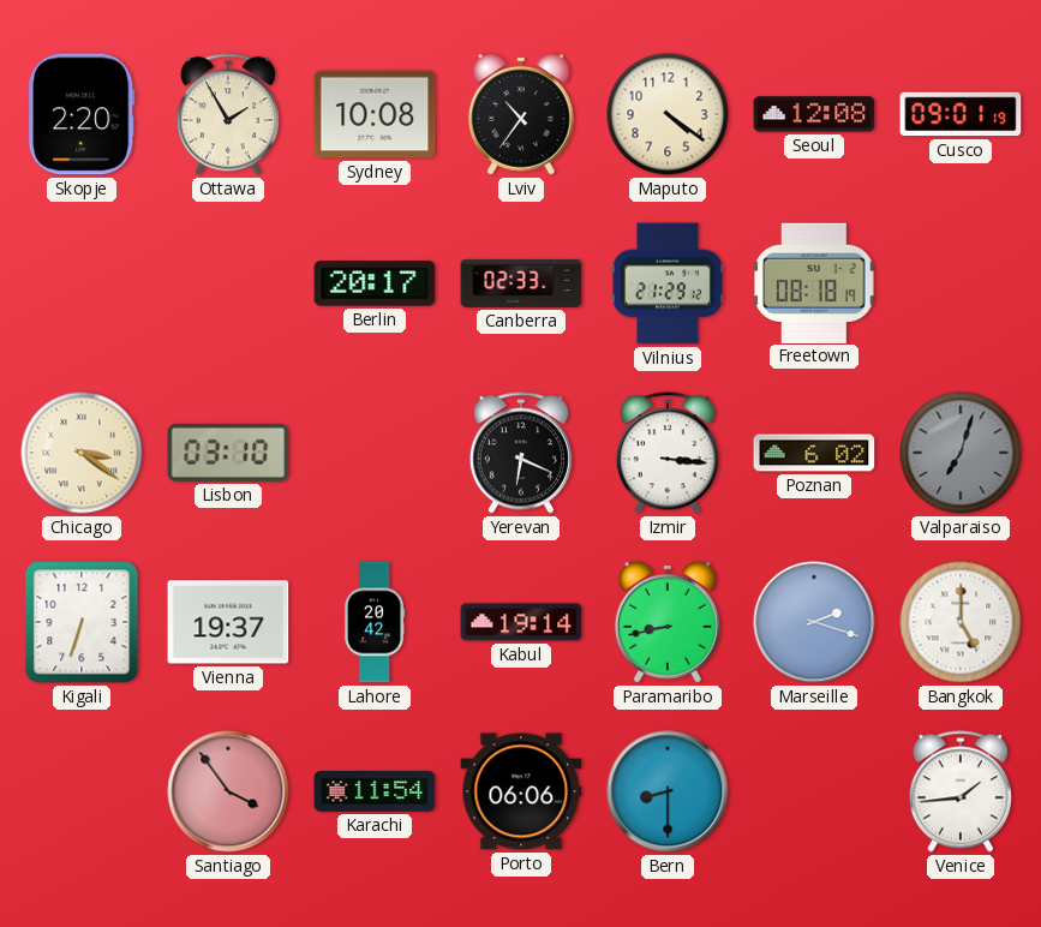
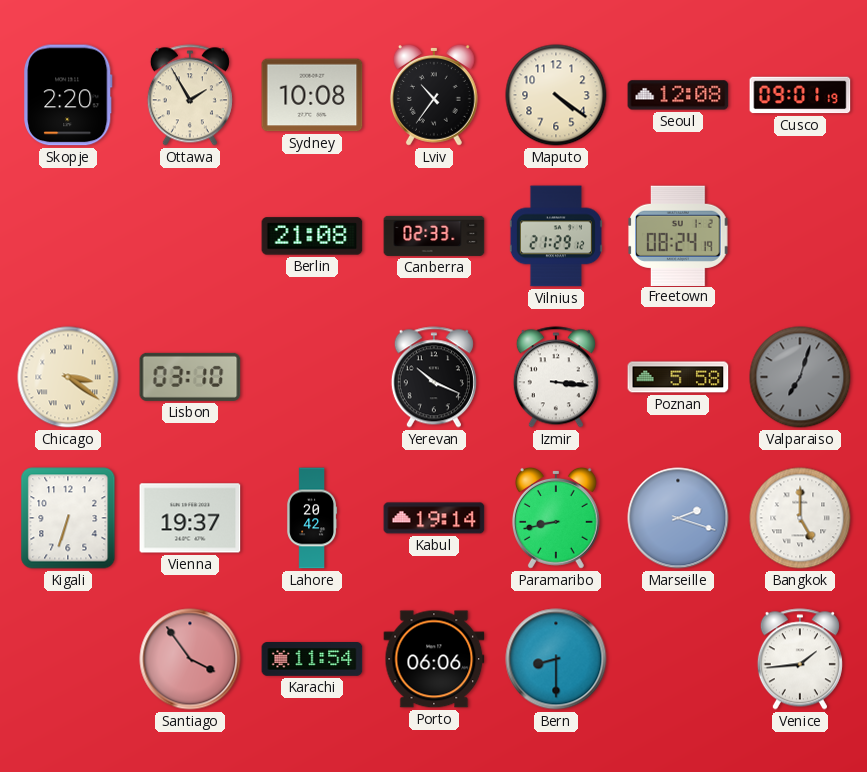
Berlin: 20:17 -> 21:08 (312, 236)
Freetown: 08:18 -> 08:24 (678, 235)
Yerevan: 6:19 -> 10:19 (434, 377)
Poznan: 6:02 -> 5:58 (678, 377)
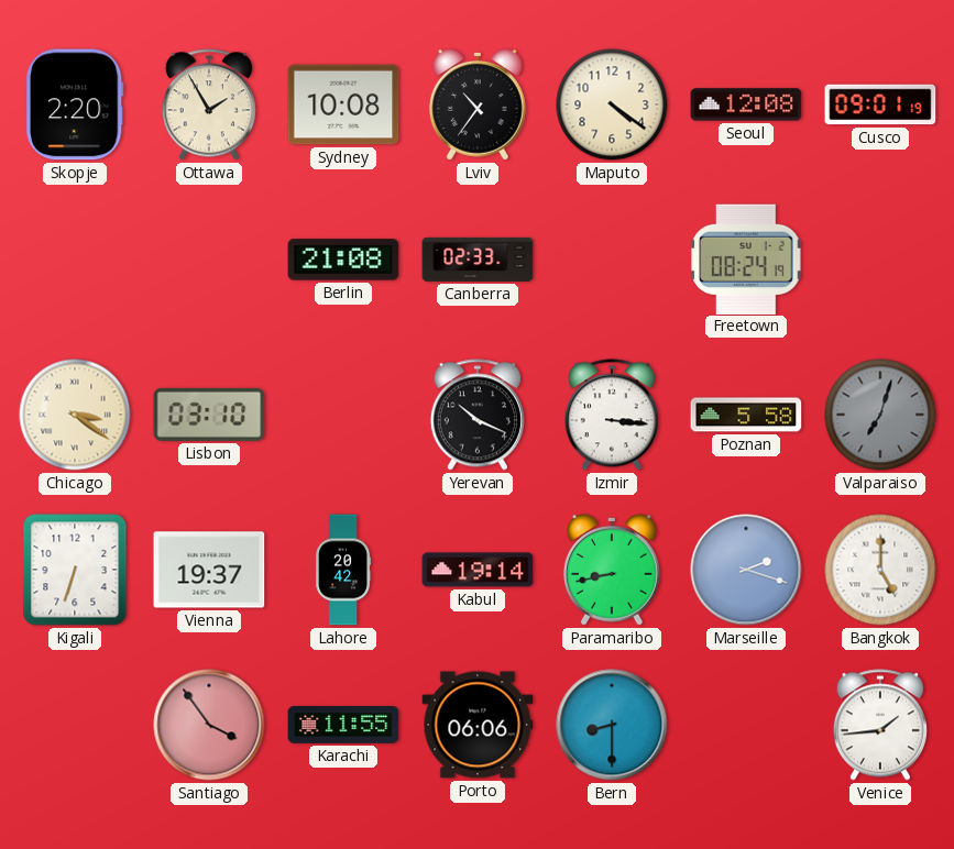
Vilnius: 21:29 -> none (556, 236)
Karachi: 11:54 -> 11:55 (343, 726)
